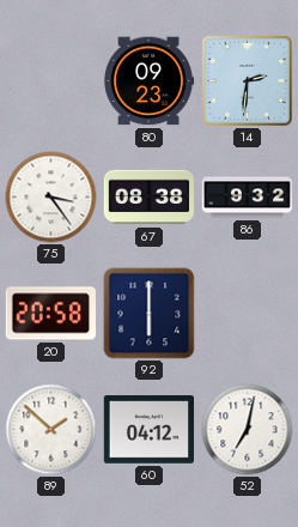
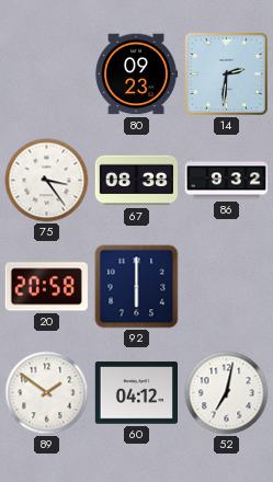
89: 1:52 -> 1:51 (47, 393)
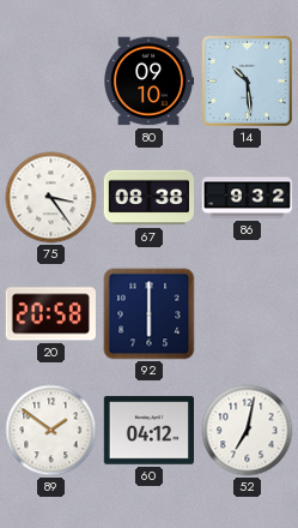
80: 09:23 -> 09:10 (148, 82)
14: 2:31 -> 10:29 (247, 80)
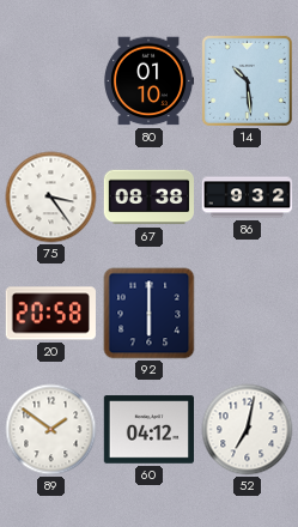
80: 09:10 -> 01:10 (148, 81)
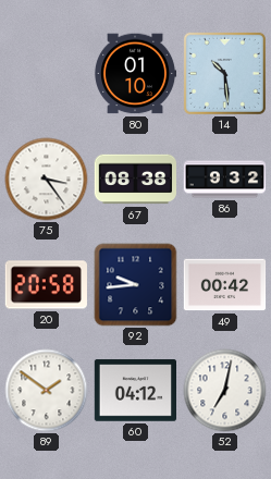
92: 6:00 -> 9:44 (136, 285)
49: none -> 00:42 (225, 285)
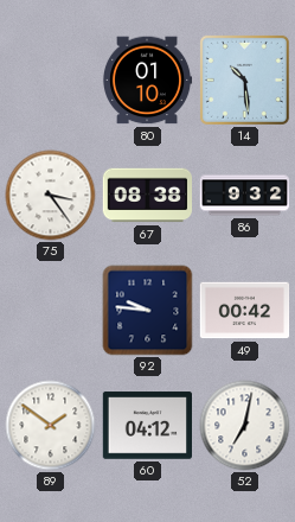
20: 20:58 -> none (46, 285)
92: 9:44 -> 9:46 (148, 311)
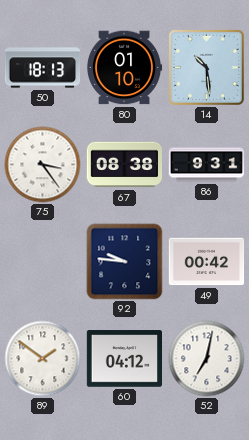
50: none -> 18:13 (43, 68)
86: 9:32 -> 9:31 (207, 165)
